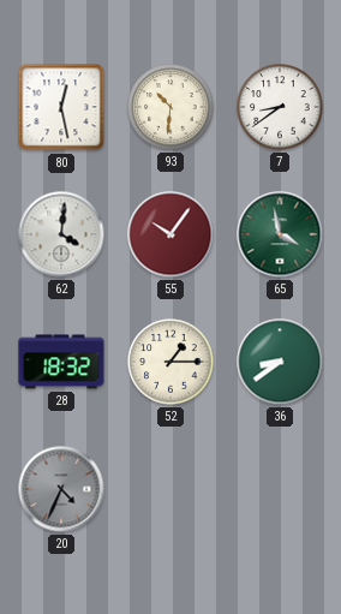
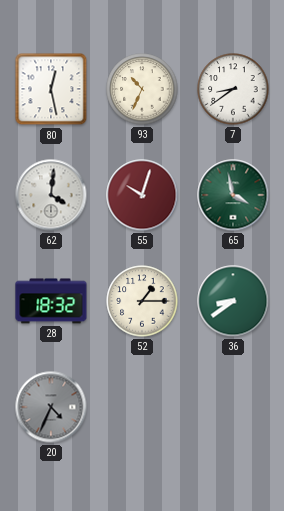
93: 10:31 -> 10:34 (142, 89)
55: 10:06 -> 10:03 (142, 195)
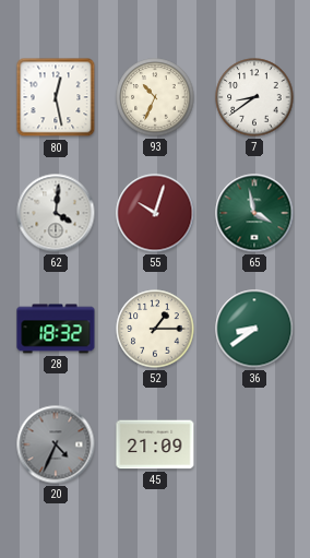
45: none -> 21:09 (155, 444)
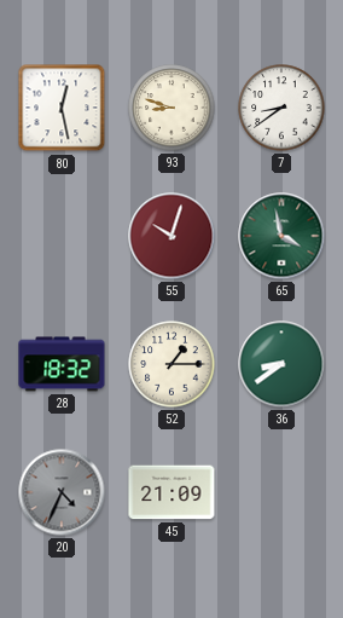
93: 10:34 -> 8:48 (171, 108)
62: 4:01 -> none (56, 213)
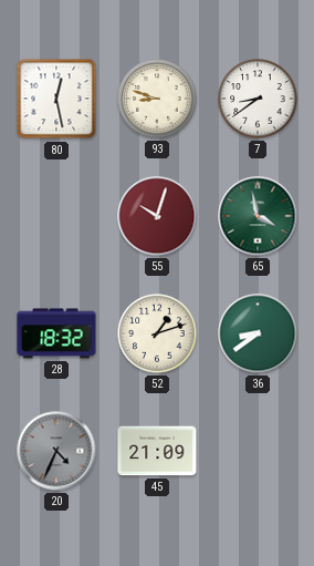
52: 1:15 -> 1:12 (157, 333)
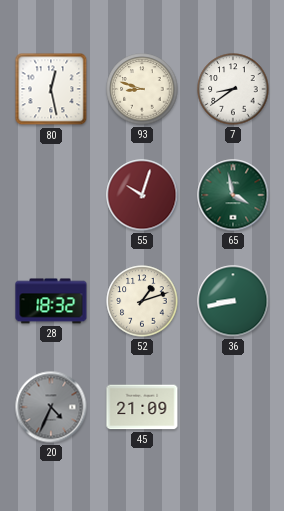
36: 8:39 -> 8:43 (233, 301)
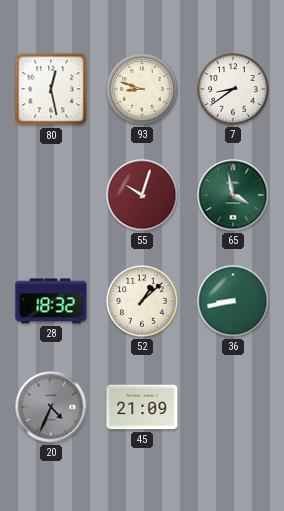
52: 1:12 -> 1:08 (142, 301)
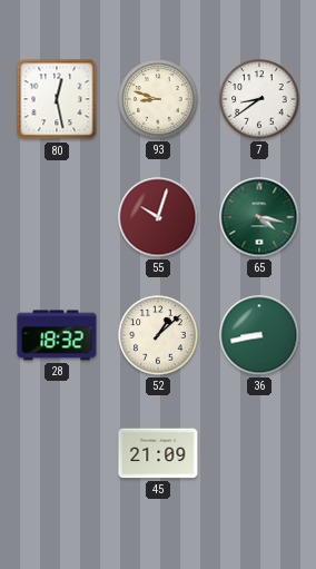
65: 3:58 -> 4:17 (259, 217)
20: 4:34 -> none (51, 407)
